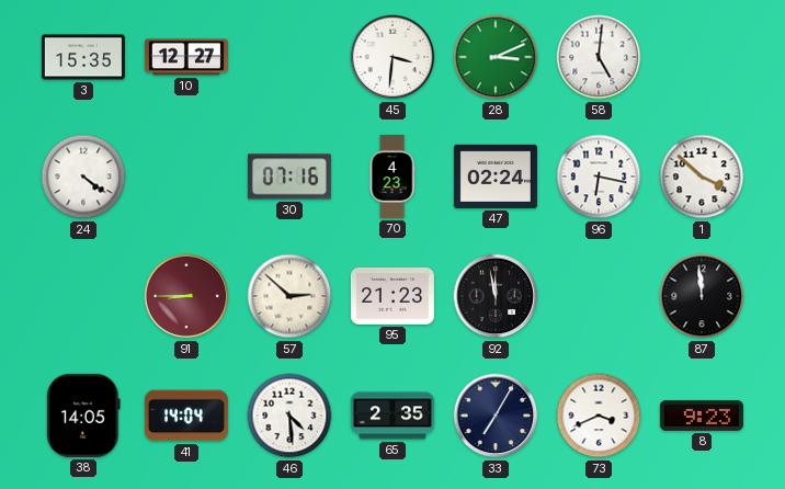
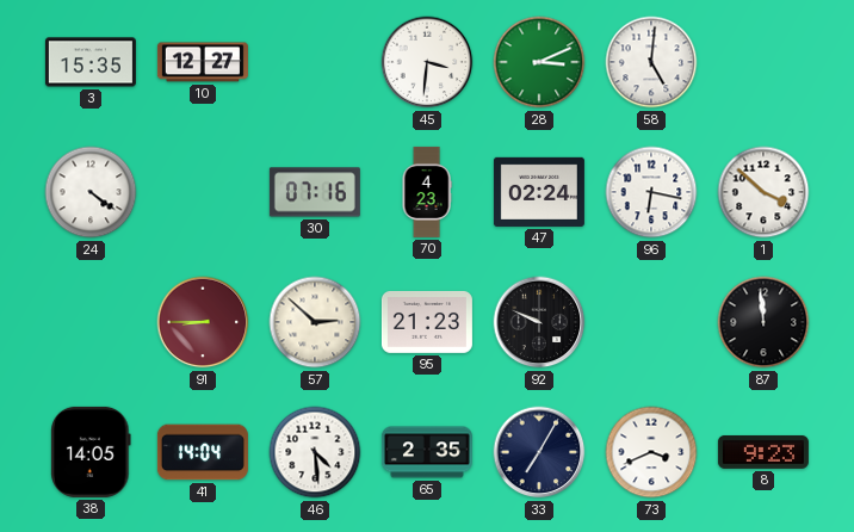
92: 11:58 -> 9:49 (539, 322)
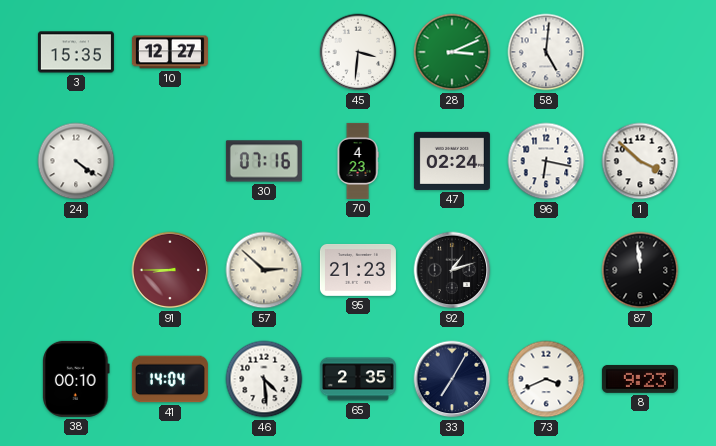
92: 9:49 -> 1:12 (452, 270)
38: 14:05 -> 00:10 (76, 379)
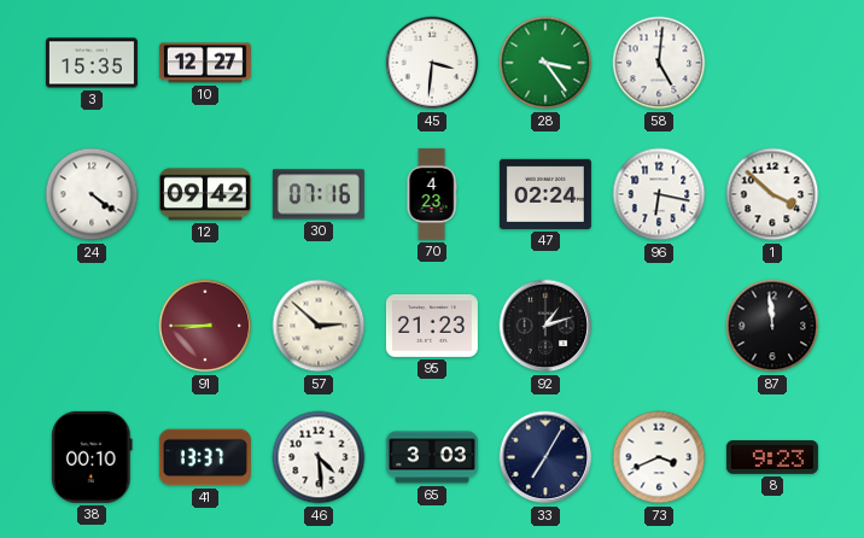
28: 3:11 -> 3:24 (545, 63)
12: none -> 09:42 (205, 194)
41: 14:04 -> 13:37 (205, 457)
65: 2:35 -> 3:03 (432, 457)
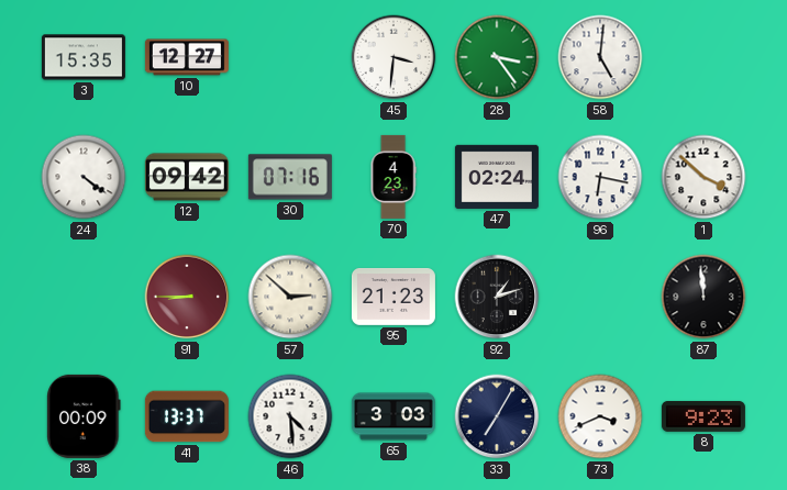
38: 00:10 -> 00:09 (84, 416)
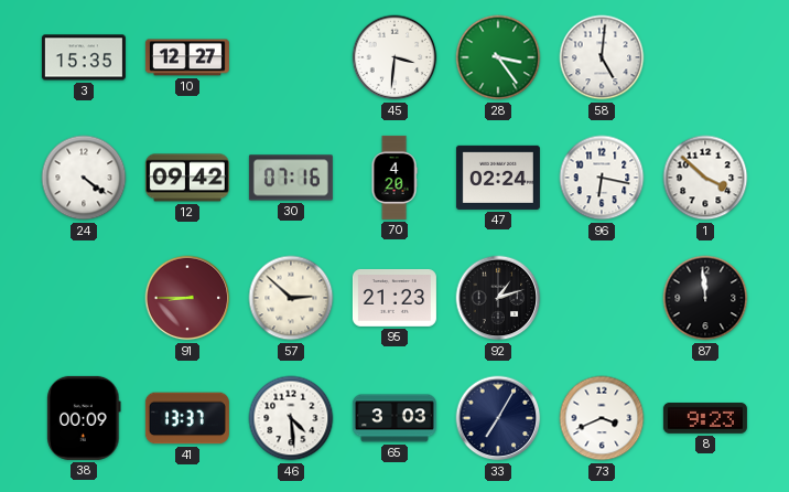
70: 4:23 -> 4:20 (394, 178)
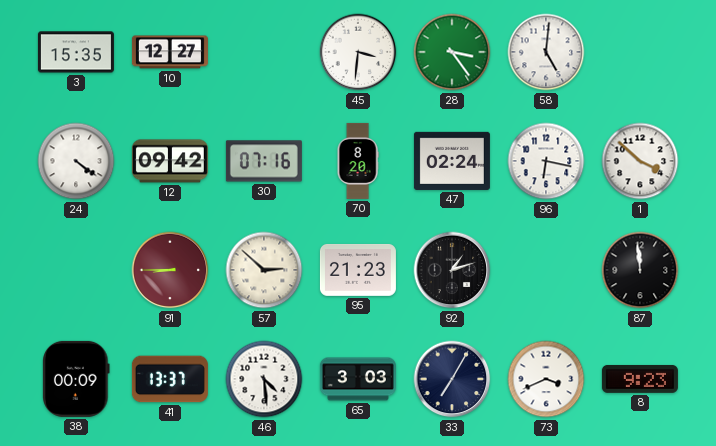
70: 4:20 -> 8:20 (358, 161)
